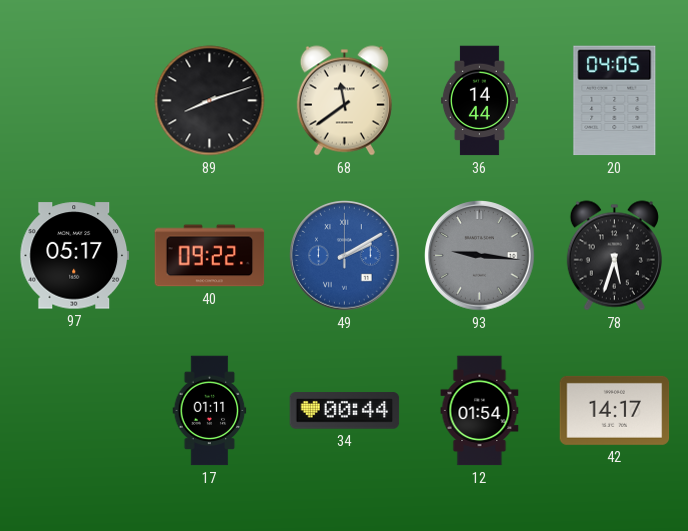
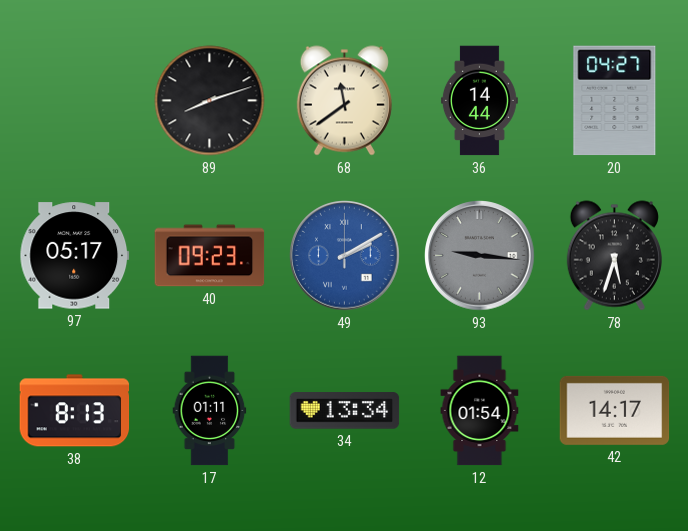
20: 04:05 -> 04:27 (615, 101)
40: 09:22 -> 09:23 (210, 256)
38: none -> 8:13 (75, 411)
34: 00:44 -> 13:34 (345, 411)
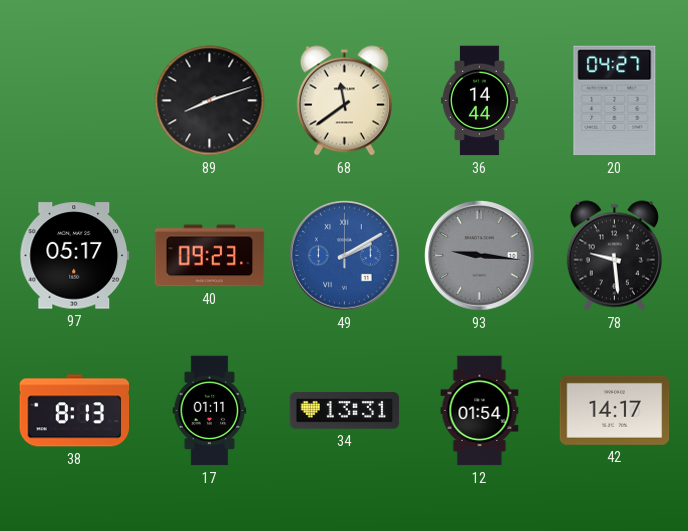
78: 5:33 -> 9:29 (614, 256)
34: 13:34 -> 13:31 (345, 411)
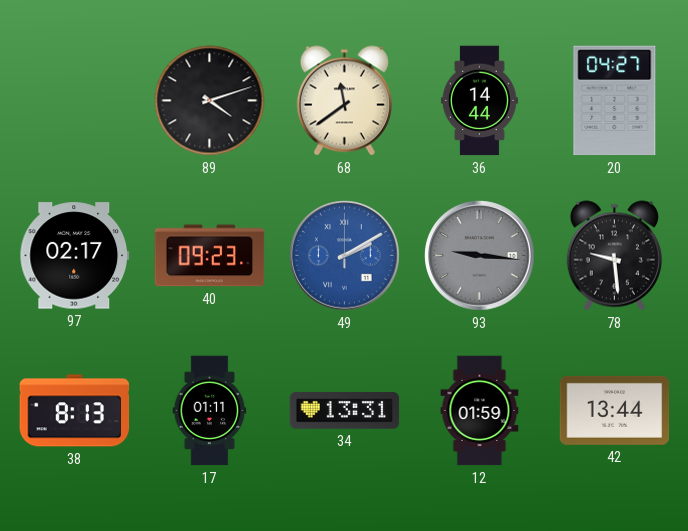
89: 8:12 -> 4:12 (210, 101)
97: 05:17 -> 02:17 (75, 256)
12: 01:54 -> 01:59 (480, 411)
42: 14:17 -> 13:44 (615, 410)
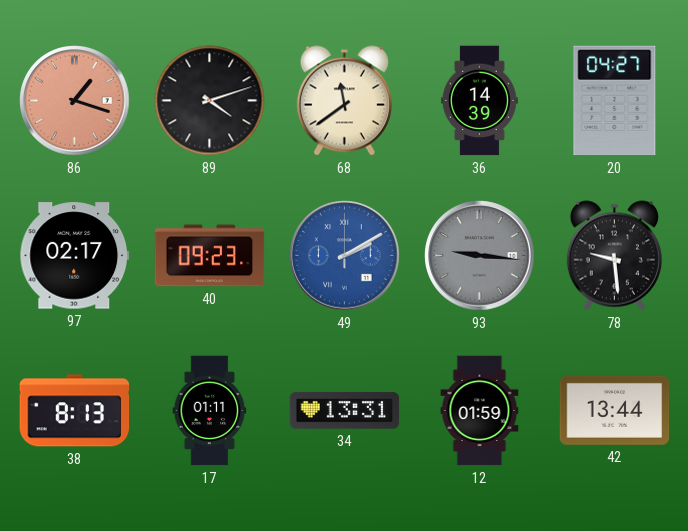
86: none -> 1:18 (75, 101)
36: 14:44 -> 14:39 (479, 101)
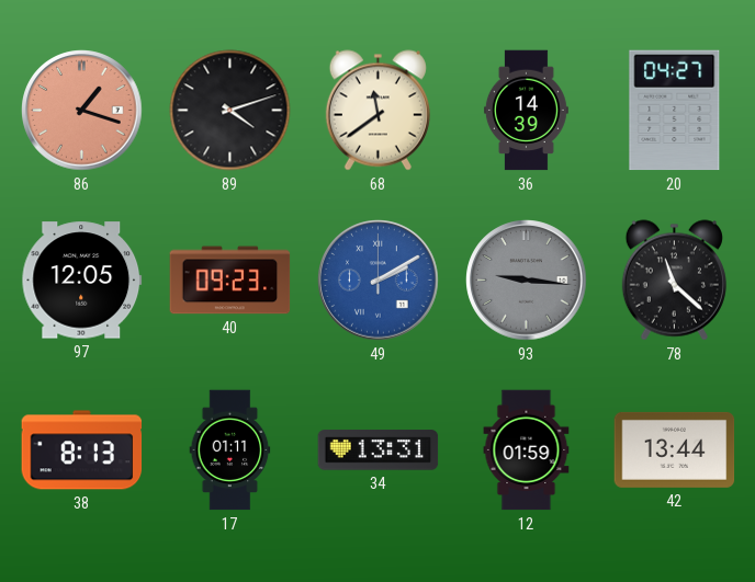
97: 02:17 -> 12:05 (82, 281)
78: 9:29 -> 11:22 (674, 281)
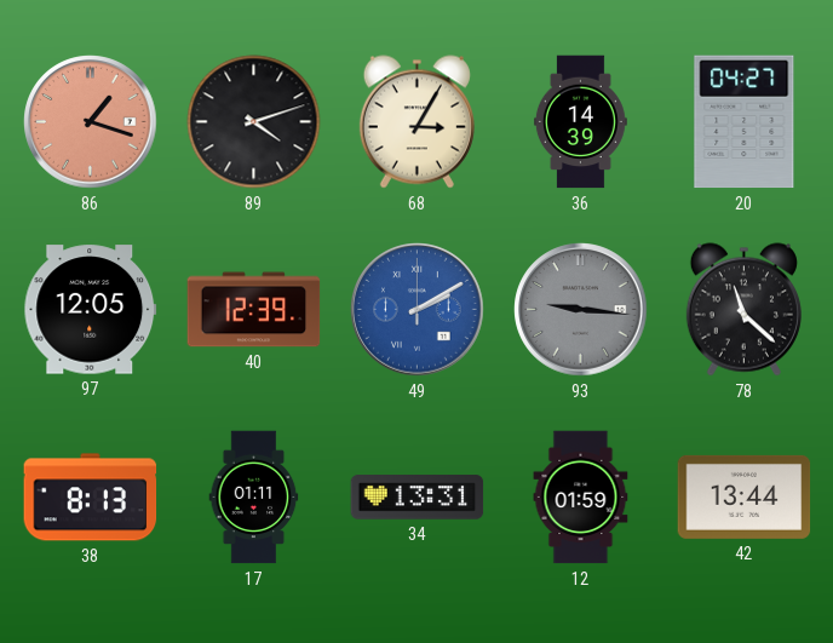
68: 11:39 -> 3:05 (416, 122)
40: 09:23 -> 12:39 (254, 310)
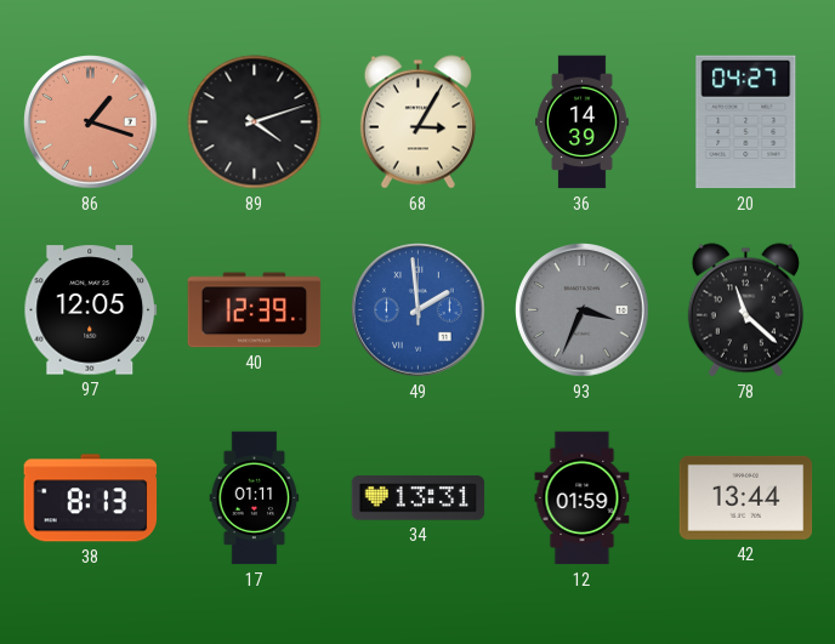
49: 2:10 -> 1:59 (419, 310)
93: 9:16 -> 3:34 (583, 310)
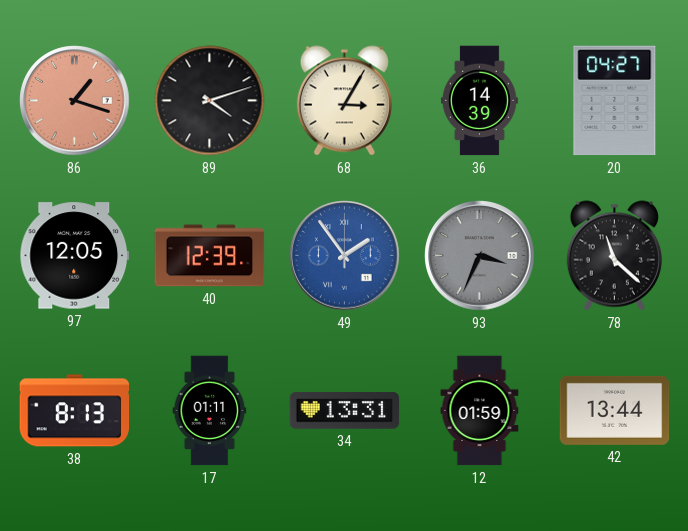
49: 1:59 -> 1:54 (345, 256)
